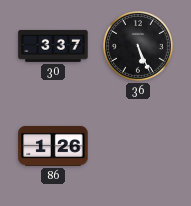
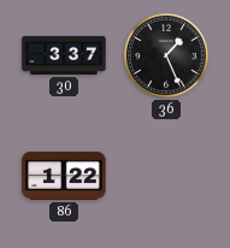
36: 5:26 -> 1:26 (166, 55)
86: 1:26 -> 1:22 (64, 176)
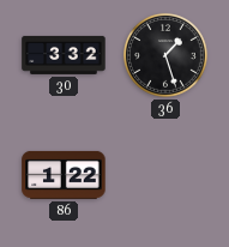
30: 3:37 -> 3:32 (64, 55)
36: 1:26 -> 1:27 (165, 55)
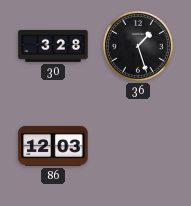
30: 3:32 -> 3:28 (53, 46)
86: 1:22 -> 12:03 (53, 146)
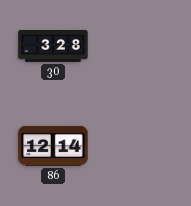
36: 1:27 -> none (138, 46)
86: 12:03 -> 12:14 (53, 146)
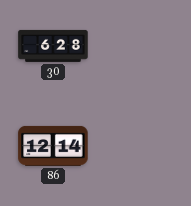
30: 3:28 -> 6:28 (53, 46)
